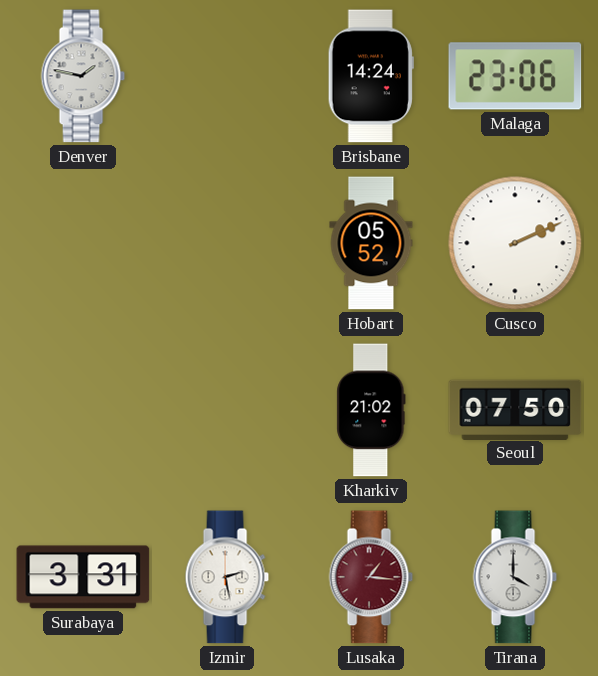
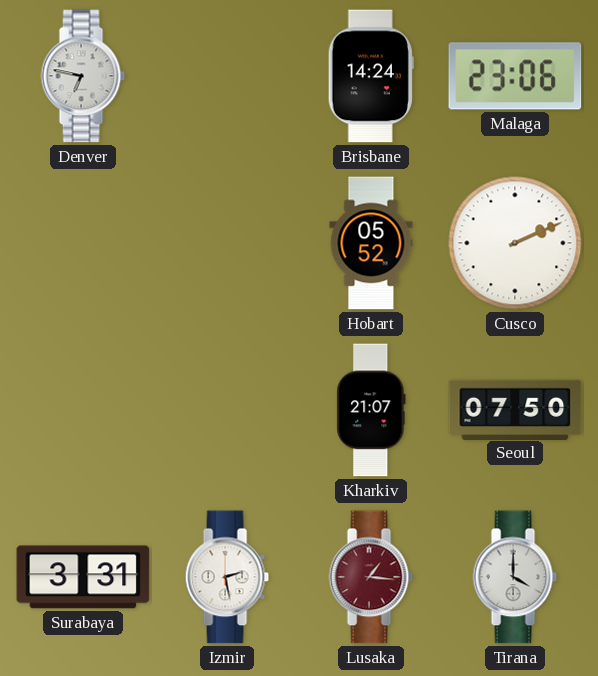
Denver: 1:47 -> 6:47 (83, 76)
Kharkiv: 21:02 -> 21:07 (371, 410)
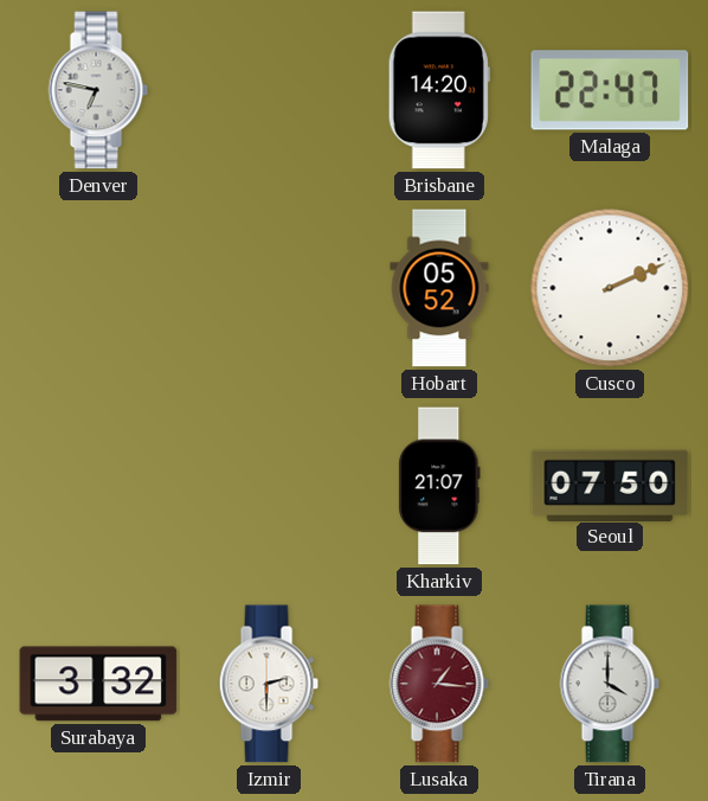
Brisbane: 14:24 -> 14:20 (439, 90)
Malaga: 23:06 -> 22:47 (610, 90)
Surabaya: 3:31 -> 3:32 (98, 684)
Izmir: 2:28 -> 2:30 (269, 684)
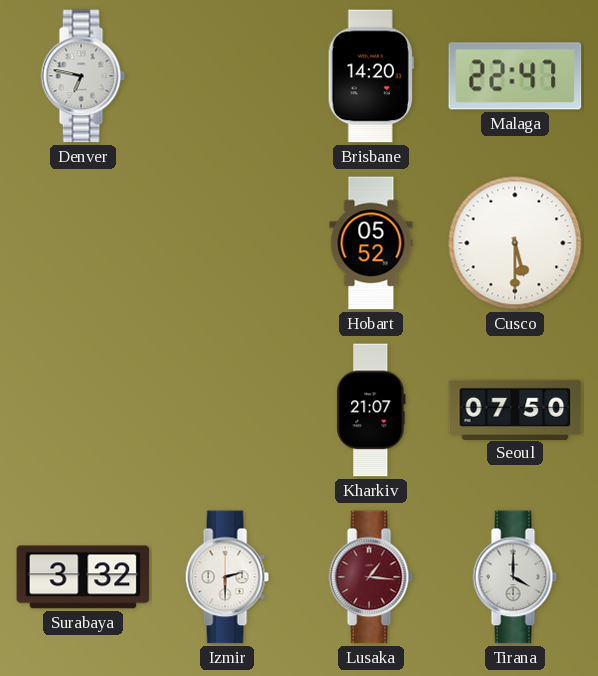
Cusco: 2:11 -> 5:30 (515, 243)
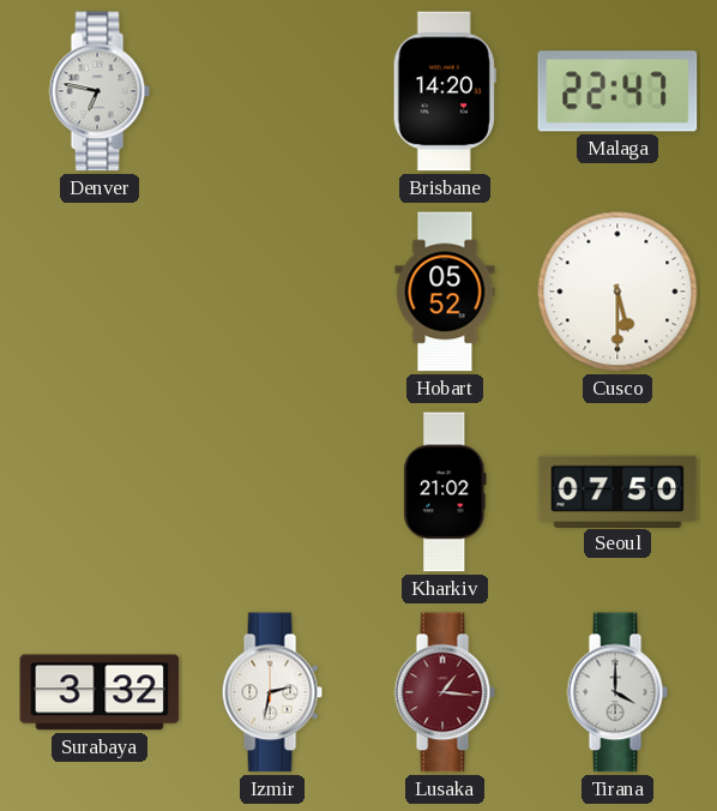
Kharkiv: 21:07 -> 21:02 (445, 492)
Izmir: 2:30 -> 2:32 (272, 692)
